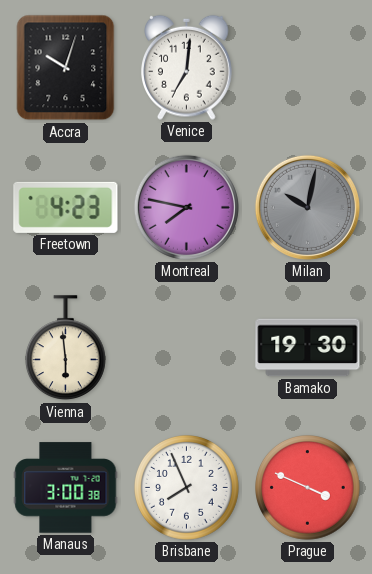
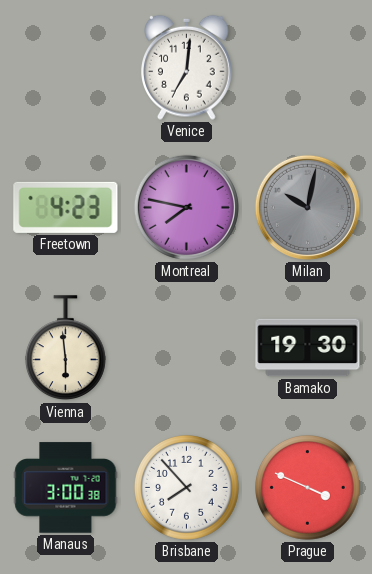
Accra: 10:03 -> none (66, 68)
Brisbane: 7:56 -> 7:53 (187, 488)
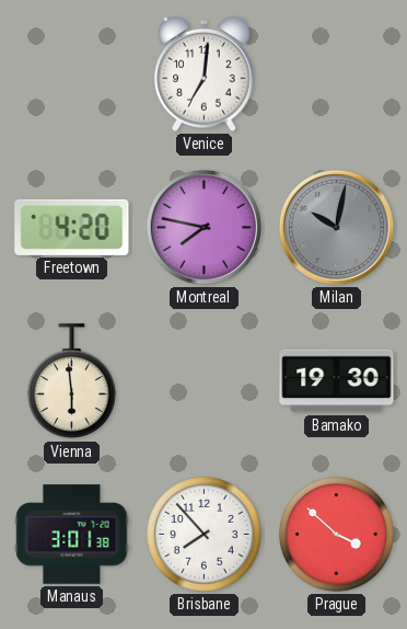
Freetown: 4:23 -> 4:20 (72, 227)
Manaus: 3:00 -> 3:01 (72, 535)
Prague: 3:49 -> 3:52 (337, 535)
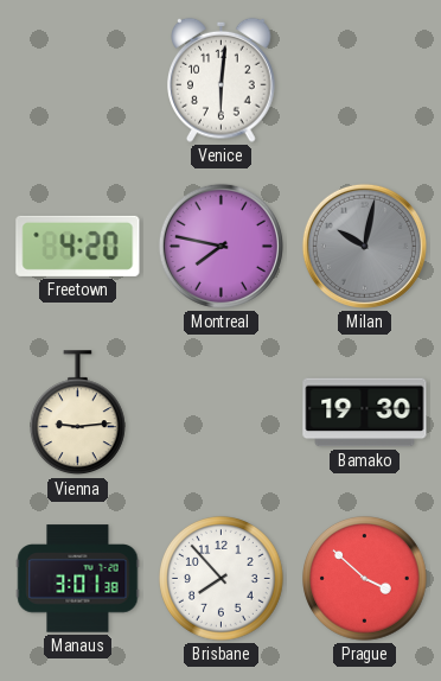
Venice: 7:01 -> 6:01 (222, 79)
Vienna: 5:59 -> 9:14 (77, 413)
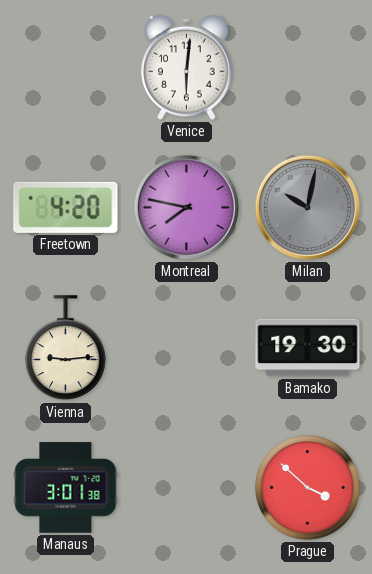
Brisbane: 7:53 -> none (222, 579)
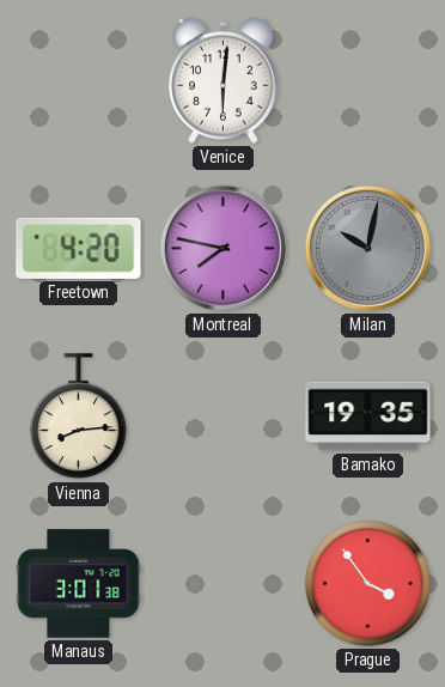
Vienna: 9:14 -> 8:14 (78, 417)
Bamako: 19:30 -> 19:35 (368, 417)
Prague: 3:52 -> 3:54 (368, 584)
